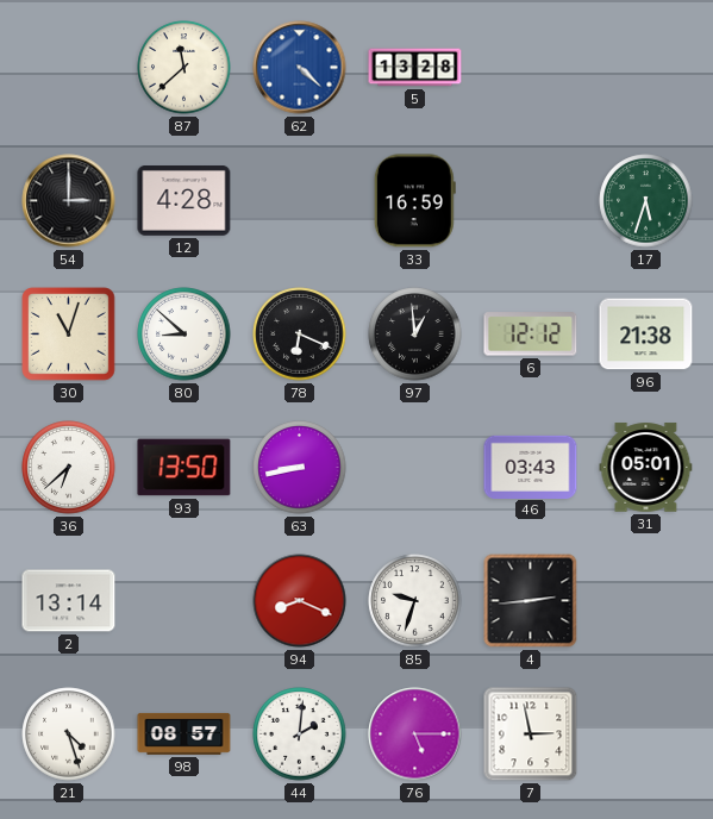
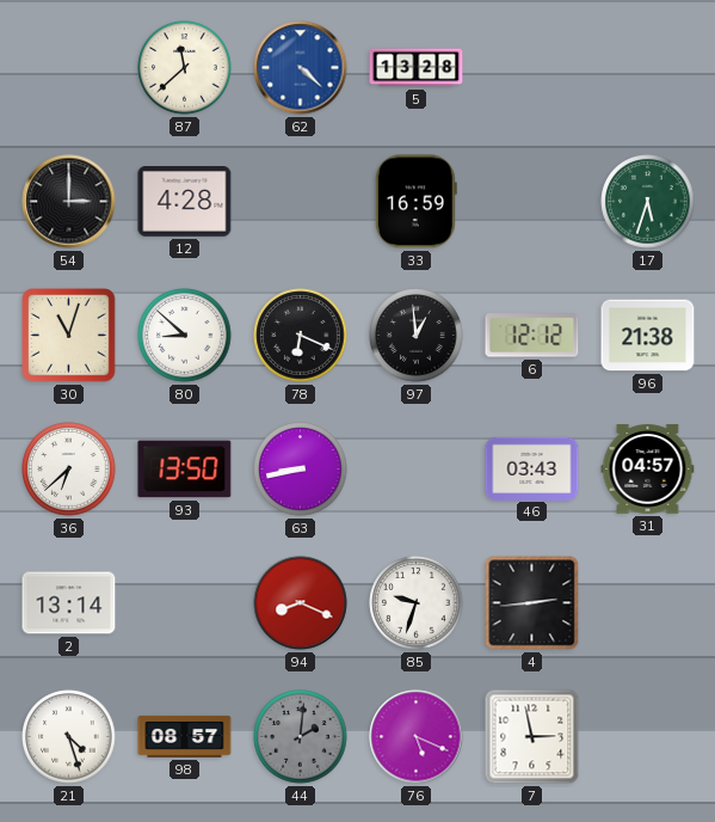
31: 05:01 -> 04:57 (648, 470)
44 dial: white -> grey (301, 737)
76: 5:15 -> 5:19 (417, 737)
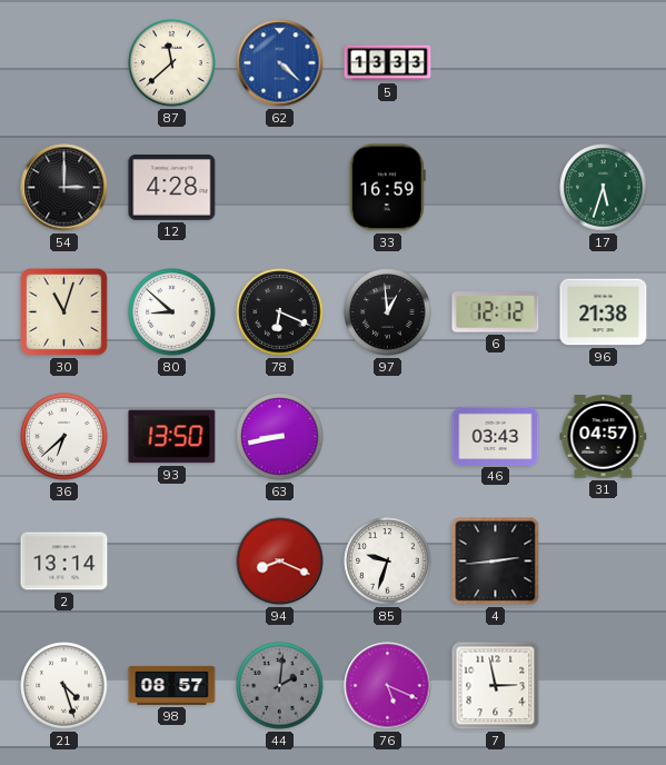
5: 13:28 -> 13:33 (388, 63)
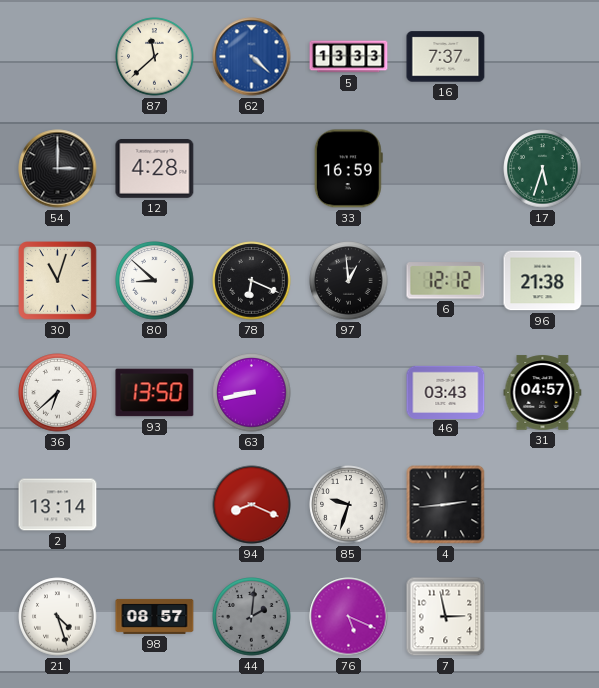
16: none -> 7:37 (446, 57)
